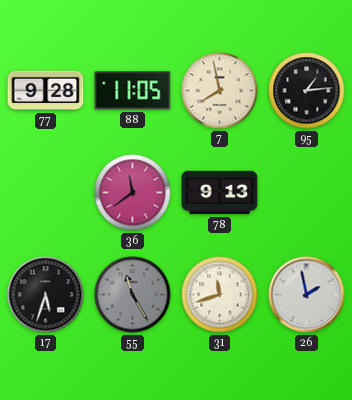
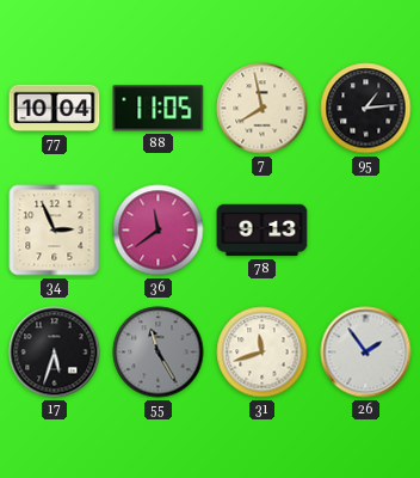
77: 9:28 -> 10:04 (55, 109)
34: none -> 2:56 (55, 231)
26: 1:58 -> 1:54 (366, 353)
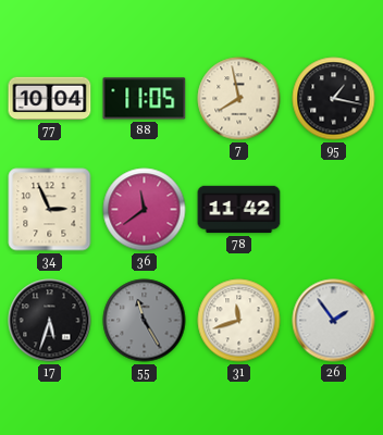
95: 1:14 -> 1:17 (334, 99)
78: 9:13 -> 11:42 (239, 210)
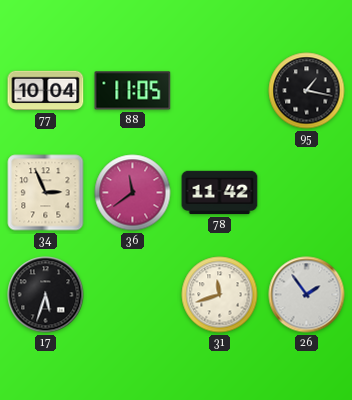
7: 7:58 -> none (239, 99)
55: 11:25 -> none (145, 321)
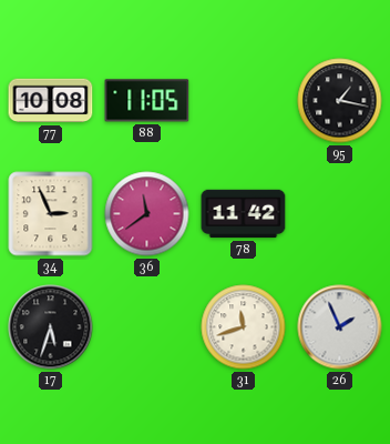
77: 10:04 -> 10:08 (51, 101)
26: 1:54 -> 1:56 (340, 327)
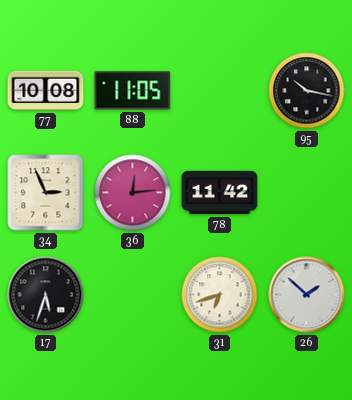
95: 1:17 -> 10:17 (307, 91)
36: 11:39 -> 12:14 (133, 193)
31: 11:42 -> 6:42 (220, 295)
26: 1:56 -> 1:52 (307, 295)
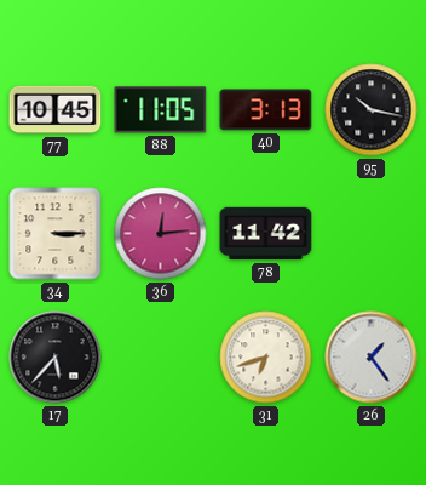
77: 10:08 -> 10:45 (56, 110)
40: none -> 3:13 (266, 110)
34: 2:56 -> 3:15 (56, 234)
17: 5:33 -> 5:37 (56, 358)
26: 1:52 -> 1:24 (372, 358)
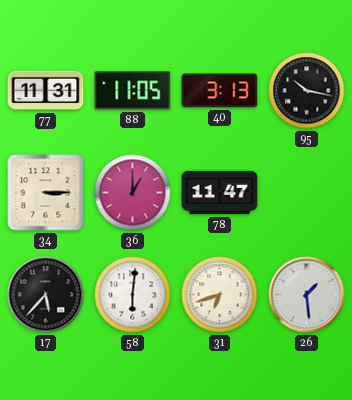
77: 10:45 -> 11:31 (46, 91)
36: 12:14 -> 1:00 (133, 193)
78: 11:42 -> 11:47 (220, 193)
58: none -> 6:01 (133, 295)
26: 1:24 -> 1:29 (307, 295)
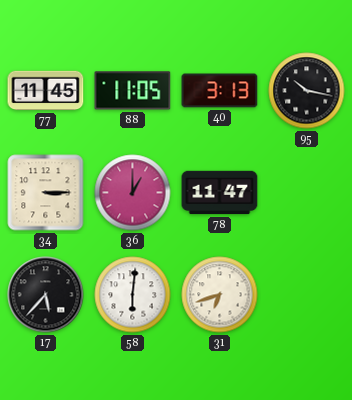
77: 11:31 -> 11:45 (46, 91)
26: 1:29 -> none (307, 295)
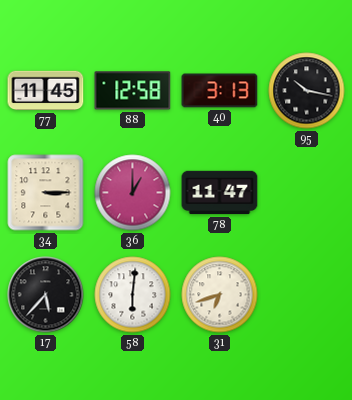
88: 11:05 -> 12:58 (133, 91)
